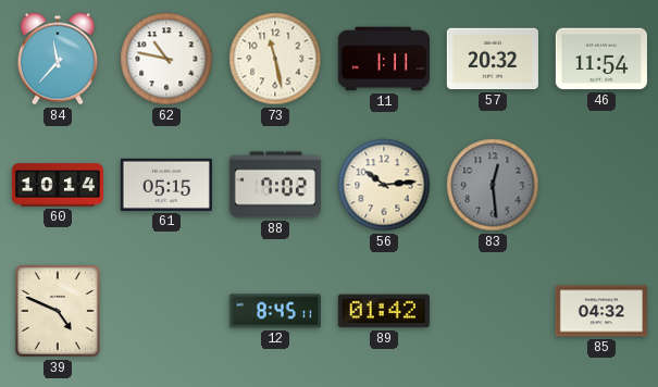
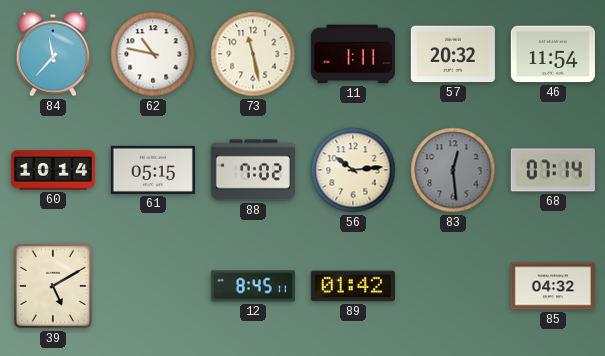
68: none -> 07:14 (553, 170)
39: 4:49 -> 5:10 (53, 286)
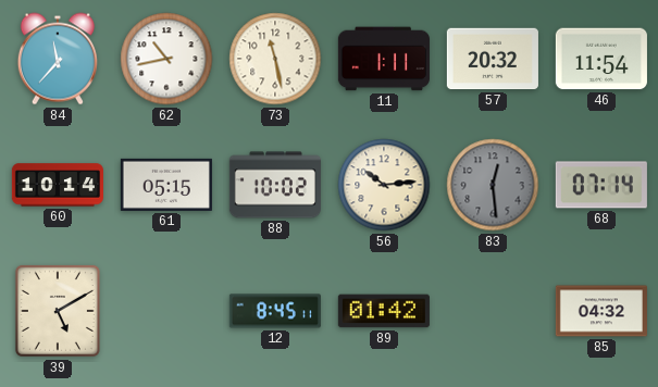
62: 10:47 -> 10:43 (166, 59)
88: 7:02 -> 10:02 (275, 185)
